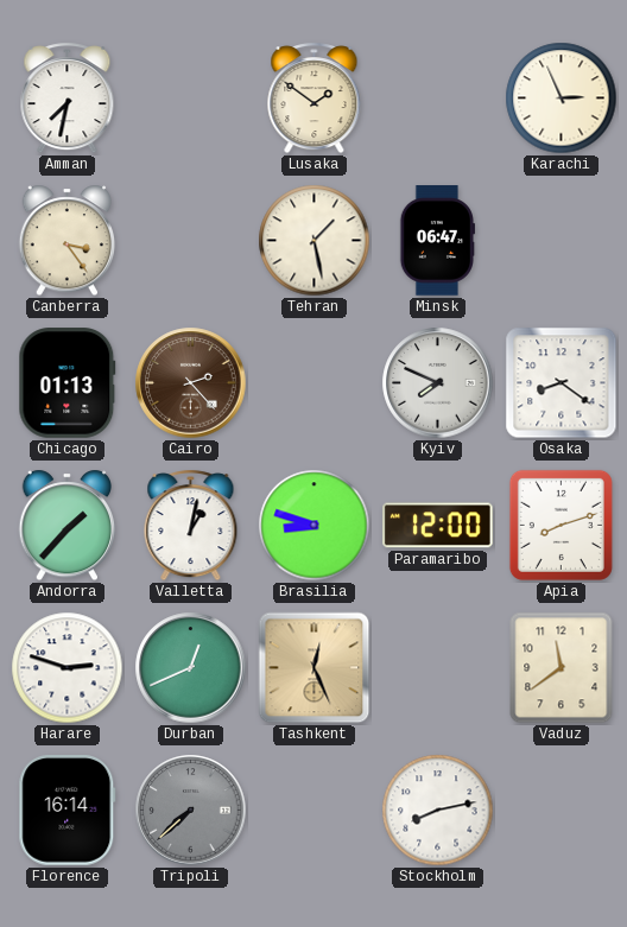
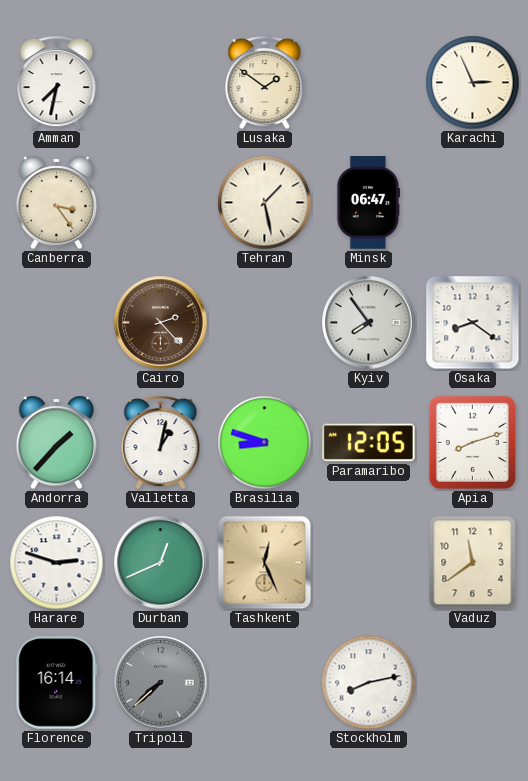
Chicago: 01:13 -> none (68, 383)
Kyiv: 7:49 -> 7:54 (369, 323)
Paramaribo: 12:00 -> 12:05 (369, 443)
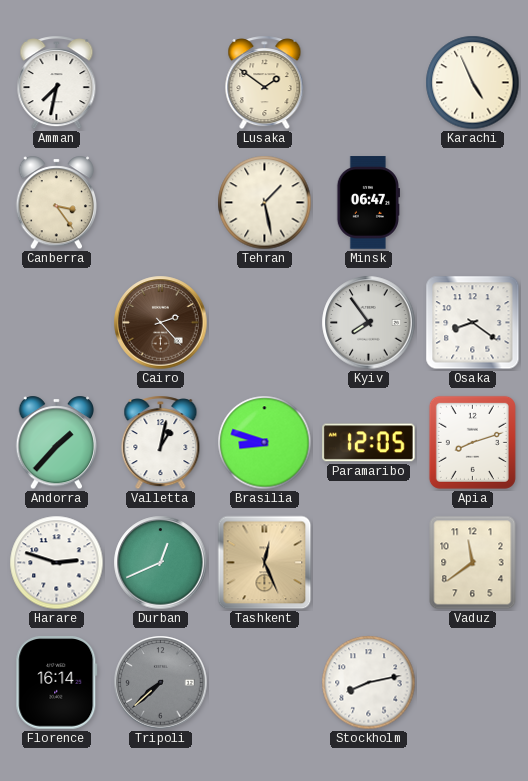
Karachi: 2:56 -> 4:56 (473, 83)
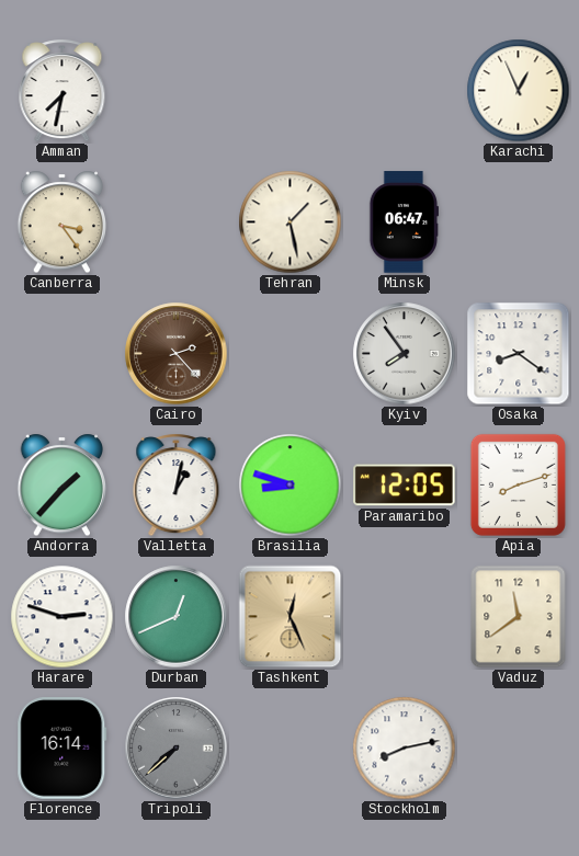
Lusaka: 1:51 -> none (265, 83)
Karachi: 4:56 -> 12:56 (519, 91)
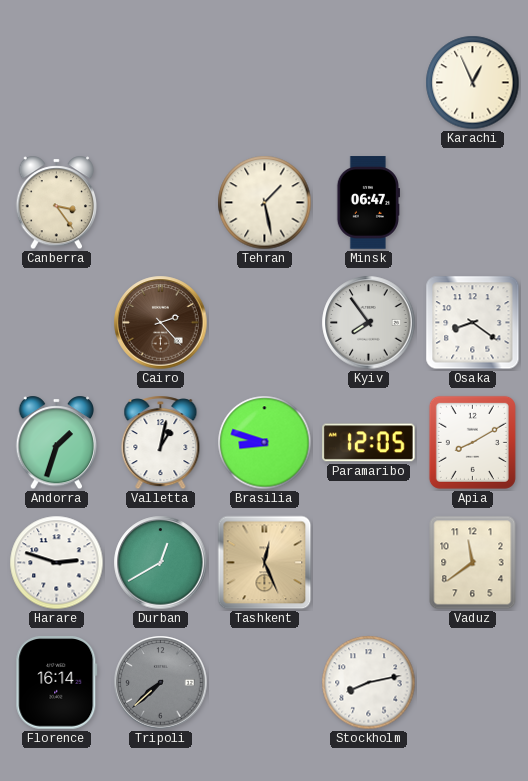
Amman: 7:32 -> none (63, 91)
Andorra: 1:37 -> 1:33 (57, 443)
Apia: 8:12 -> 8:10 (472, 442)
Durban: 12:41 -> 12:40 (161, 563)
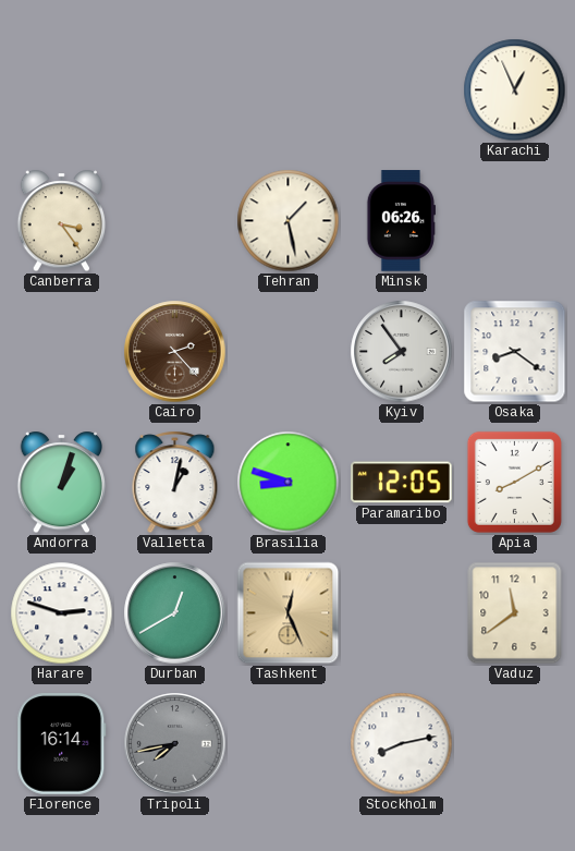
Minsk: 06:47 -> 06:26 (401, 221)
Andorra: 1:33 -> 1:03 (62, 483)
Tripoli: 7:38 -> 7:43 (175, 744)
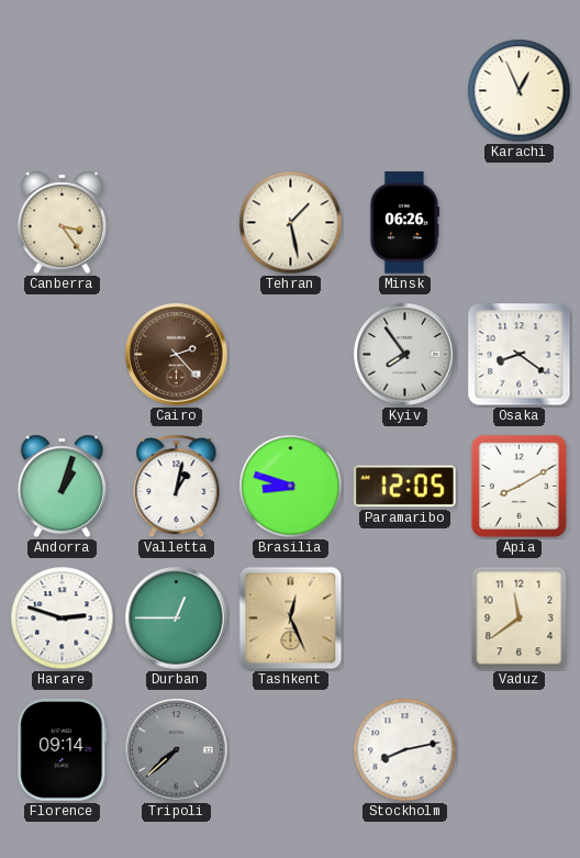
Durban: 12:40 -> 12:45 (177, 619)
Florence: 16:14 -> 09:14 (63, 750)
Tripoli: 7:43 -> 7:38 (177, 750)
